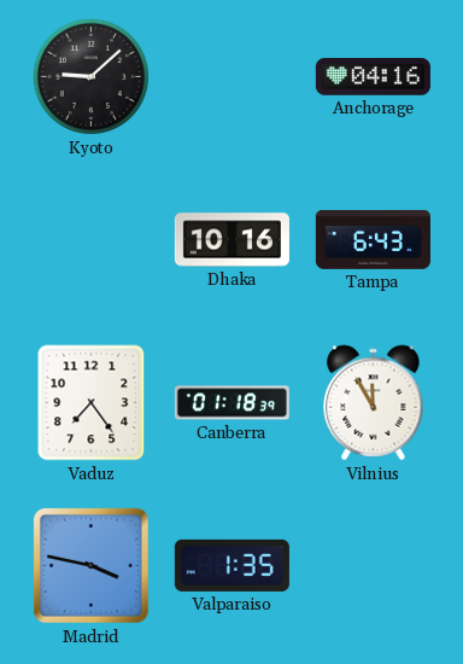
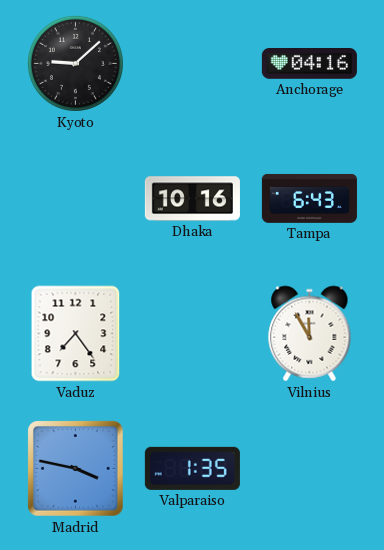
Canberra: 01:18 -> none (231, 403)
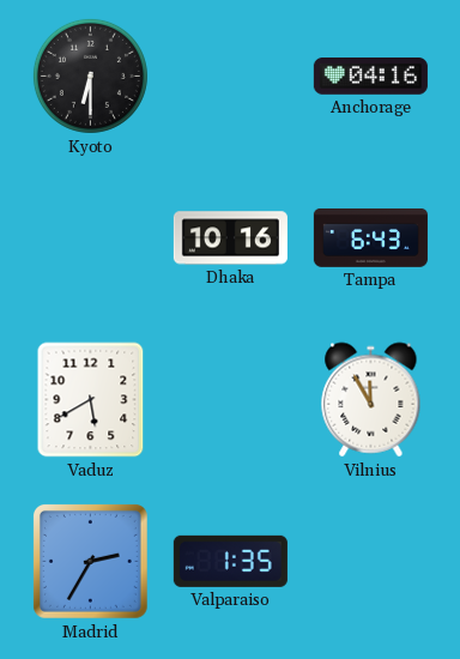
Kyoto: 9:08 -> 6:30 (90, 75)
Vaduz: 7:24 -> 5:40 (91, 400)
Madrid: 3:47 -> 2:35 (90, 561)
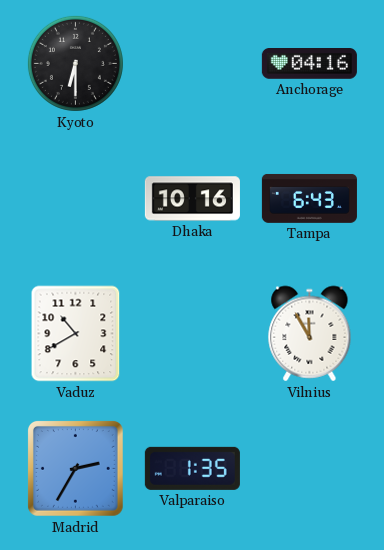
Vaduz: 5:40 -> 10:40 (76, 334)
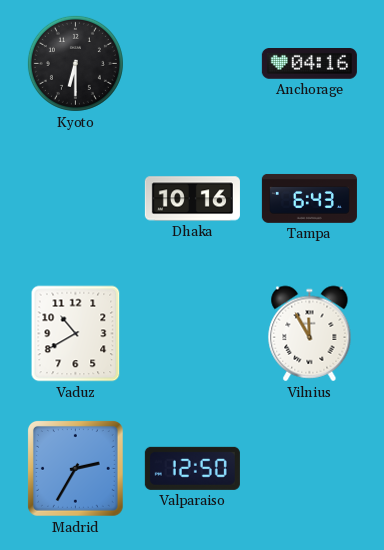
Valparaiso: 1:35 -> 12:50 (192, 468)
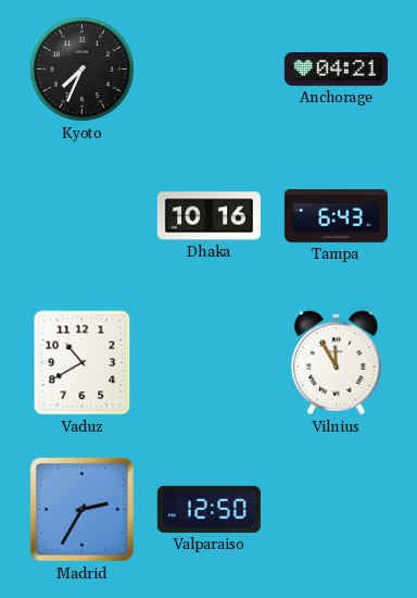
Kyoto: 6:30 -> 7:34 (81, 68)
Anchorage: 04:16 -> 04:21 (336, 70)
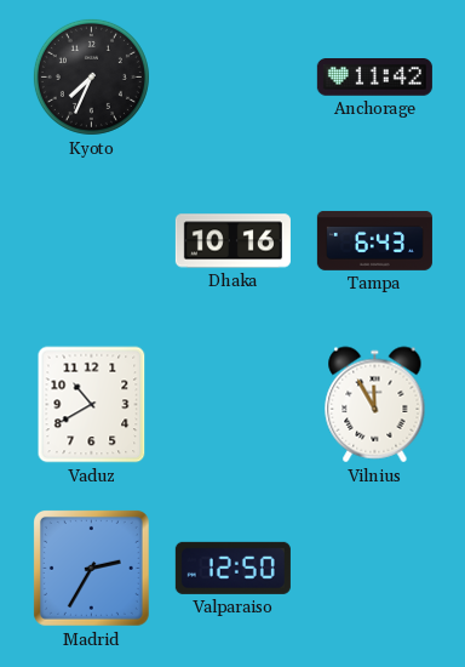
Anchorage: 04:21 -> 11:42 (374, 78)
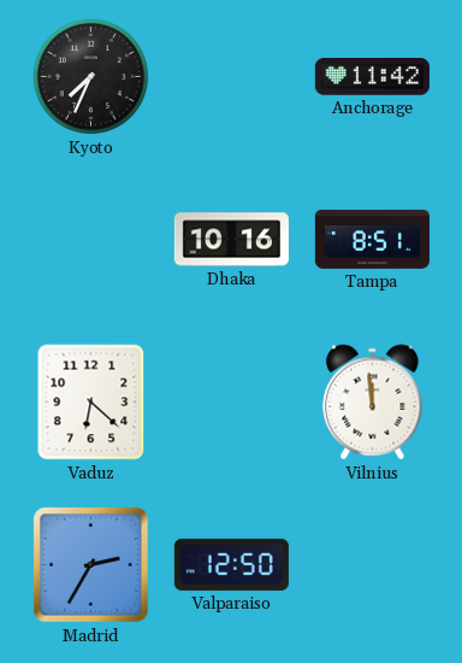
Tampa: 6:43 -> 8:51 (372, 240)
Vaduz: 10:40 -> 6:22 (91, 403)
Vilnius: 11:55 -> 11:59 (373, 403)
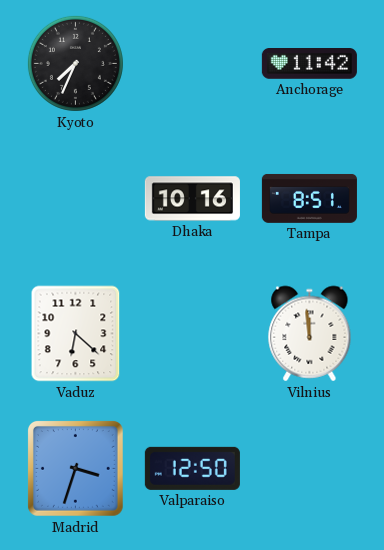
Madrid: 2:35 -> 3:33 (75, 468)
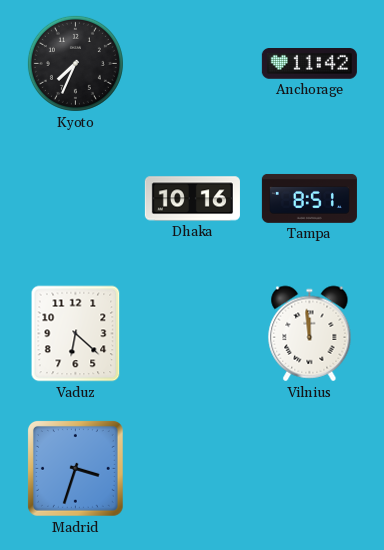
Valparaiso: 12:50 -> none (192, 468)
